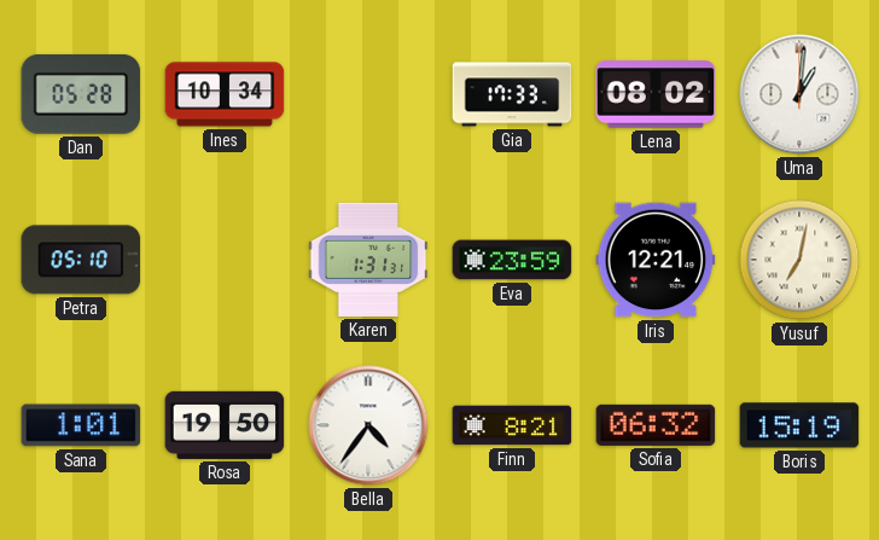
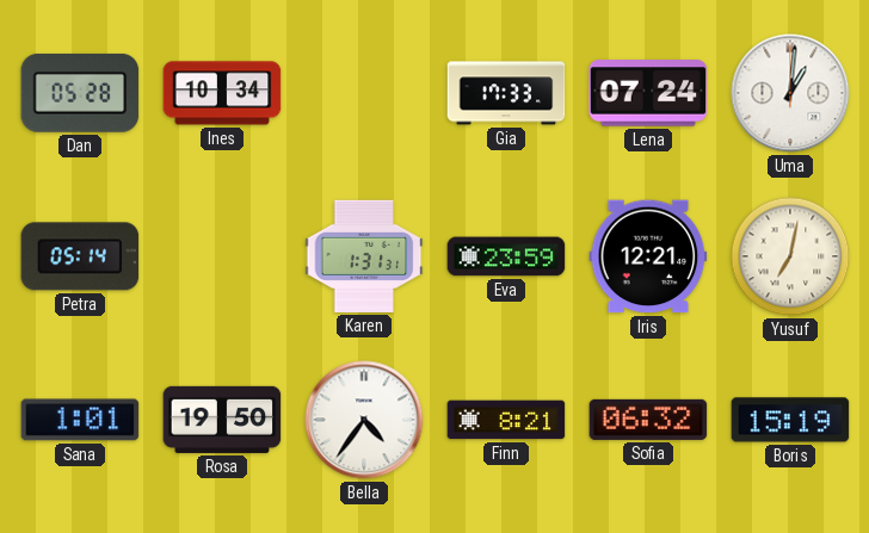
Lena: 08:02 -> 07:24 (648, 93)
Petra: 05:10 -> 05:14 (80, 256)
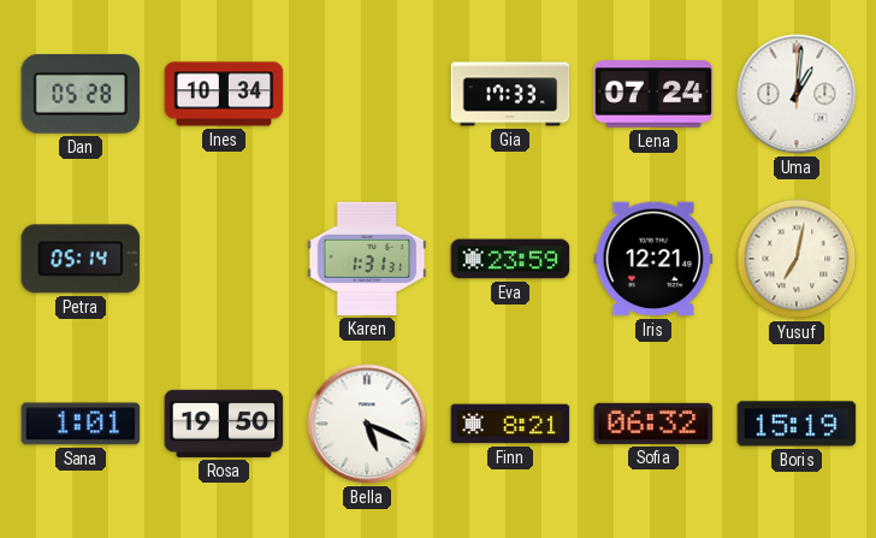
Bella: 4:36 -> 5:19 (367, 424)
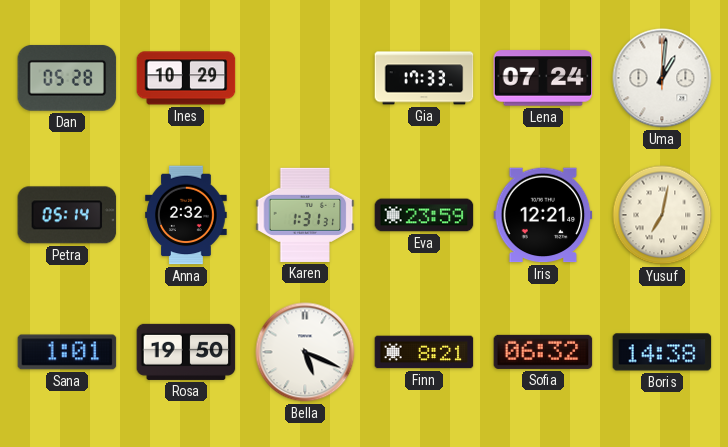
Ines: 10:34 -> 10:29 (186, 78)
Anna: none -> 2:32 (186, 215)
Boris: 15:19 -> 14:38 (662, 352)
